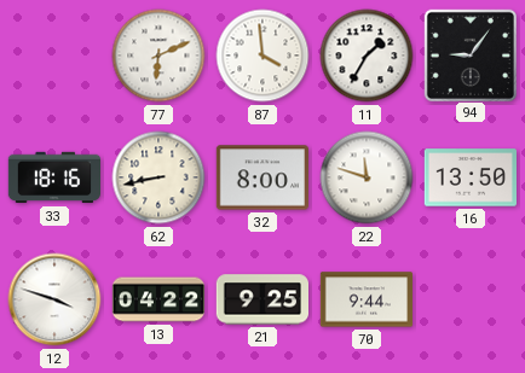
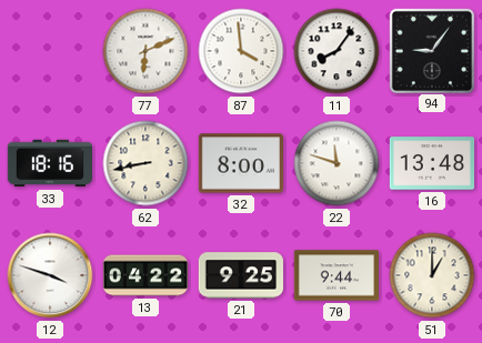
11: 1:35 -> 8:06 (337, 51)
16: 13:50 -> 13:48 (431, 163)
51: none -> 1:00 (432, 275)
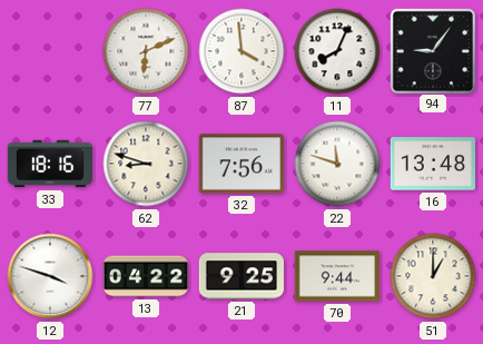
11: 8:06 -> 8:04 (337, 51)
62: 8:43 -> 8:48 (146, 164)
32: 8:00 -> 7:56 (240, 164)
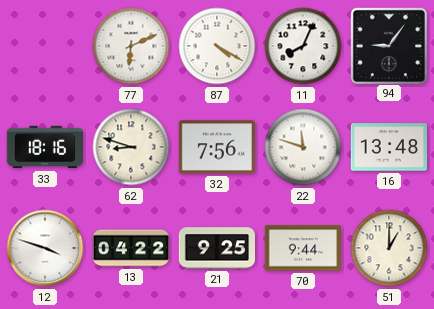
87: 3:59 -> 4:20 (217, 46)
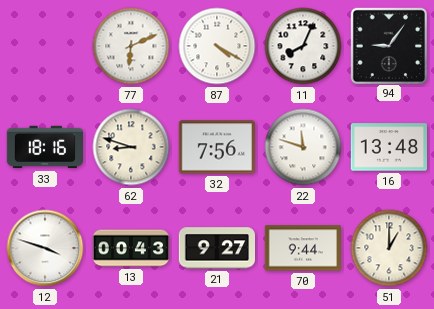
13: 04:22 -> 00:43 (130, 248)
21: 9:25 -> 9:27 (216, 248)
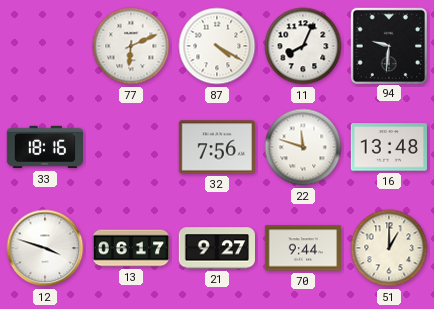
94: 9:06 -> 9:31 (388, 45)
62: 8:48 -> none (131, 147)
13: 00:43 -> 06:17 (130, 248)
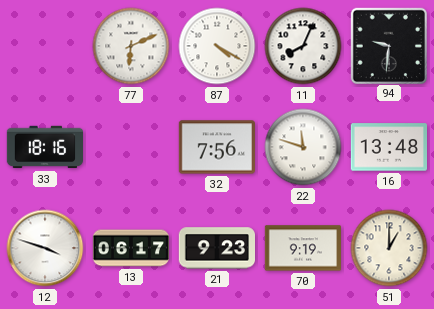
21: 9:27 -> 9:23 (216, 248)
70: 9:44 -> 9:19 (302, 248)
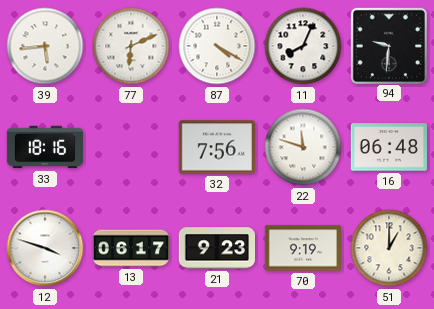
39: none -> 5:44 (45, 46)
16: 13:48 -> 06:48 (388, 147)
